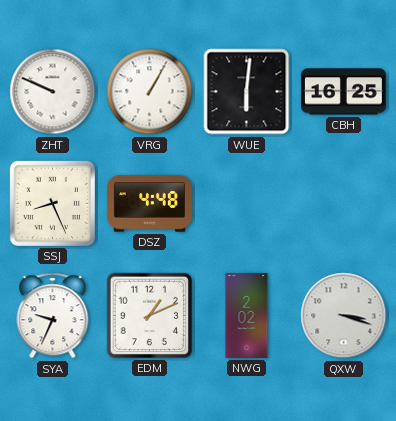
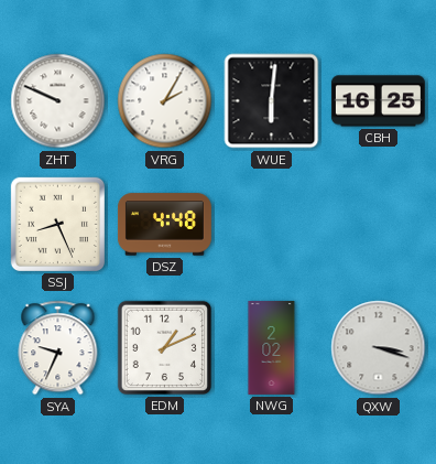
VRG: 1:05 -> 2:05 (165, 101)
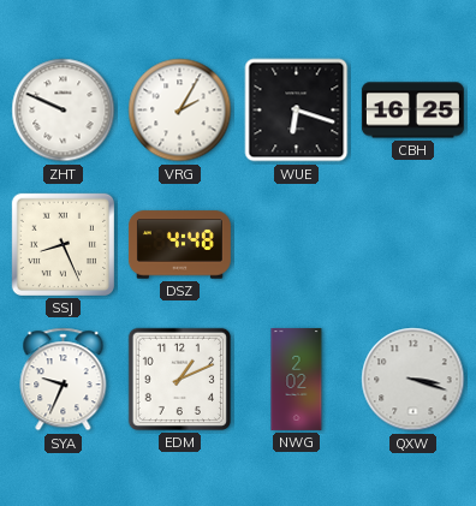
WUE: 6:01 -> 6:18 (297, 111)
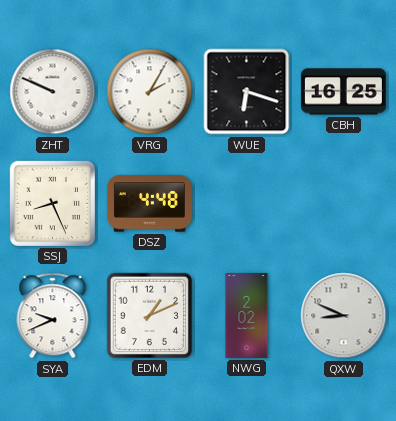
SYA: 9:34 -> 9:41 (53, 316)
QXW: 3:18 -> 8:49 (344, 316)
